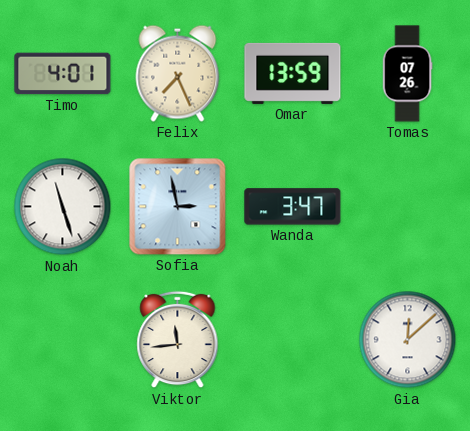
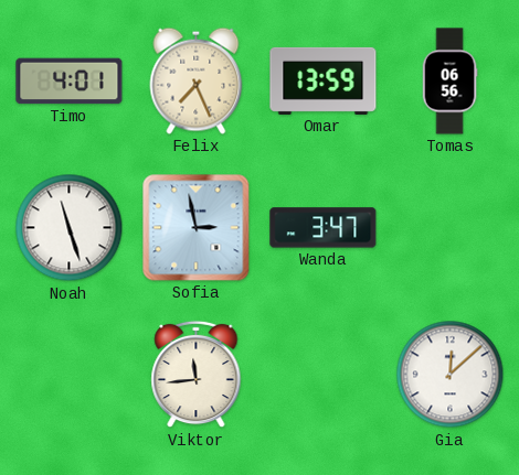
Tomas: 07:26 -> 06:56 (449, 82)
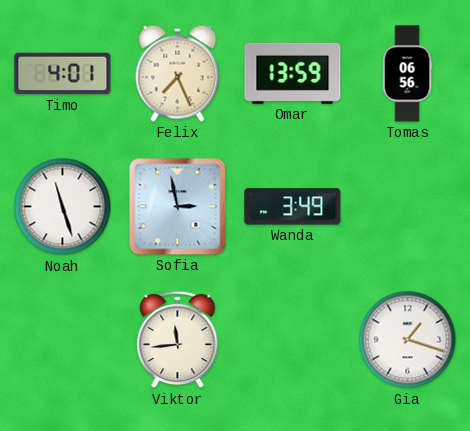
Wanda: 3:47 -> 3:49 (293, 207)
Gia: 12:08 -> 1:18 (408, 340)
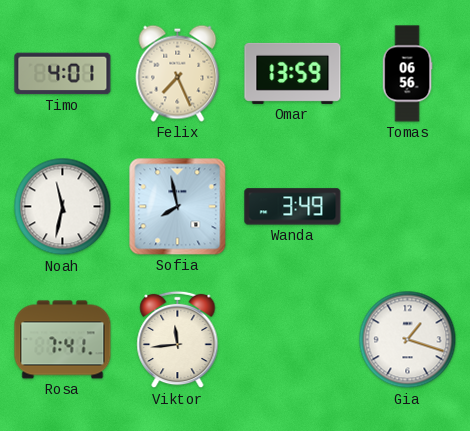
Noah: 11:27 -> 11:32 (63, 207)
Sofia: 2:58 -> 7:58 (178, 207)
Rosa: none -> 7:41 (63, 340)
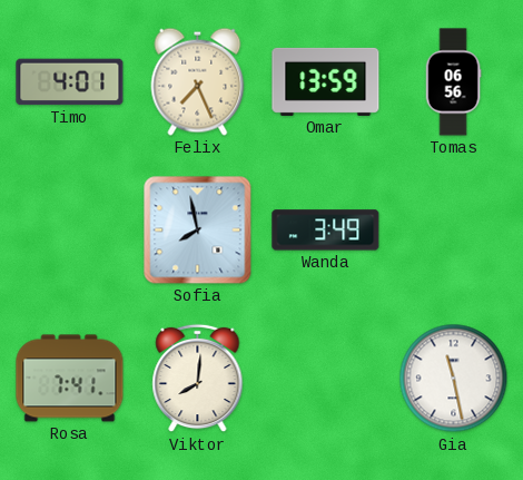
Noah: 11:32 -> none (63, 207)
Viktor: 11:44 -> 8:01 (198, 379)
Gia: 1:18 -> 11:28 (454, 379)
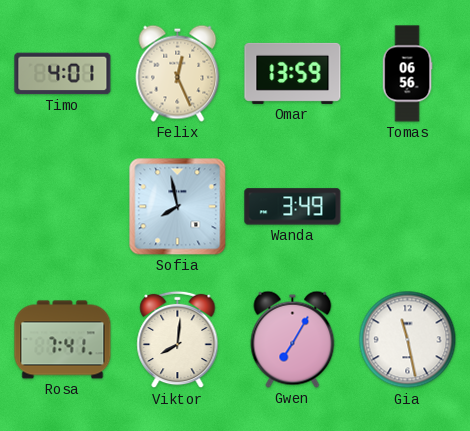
Felix: 7:26 -> 12:26 (178, 73)
Gwen: none -> 7:05 (293, 339)
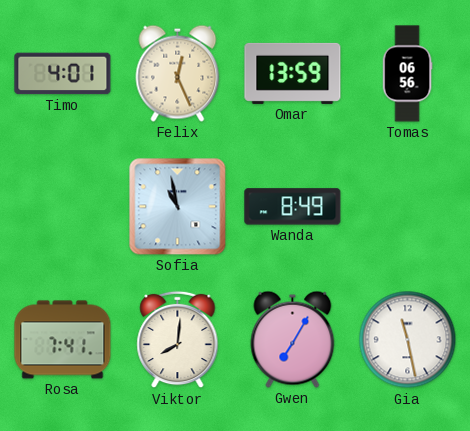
Sofia: 7:58 -> 10:58 (178, 207)
Wanda: 3:49 -> 8:49 (293, 207)
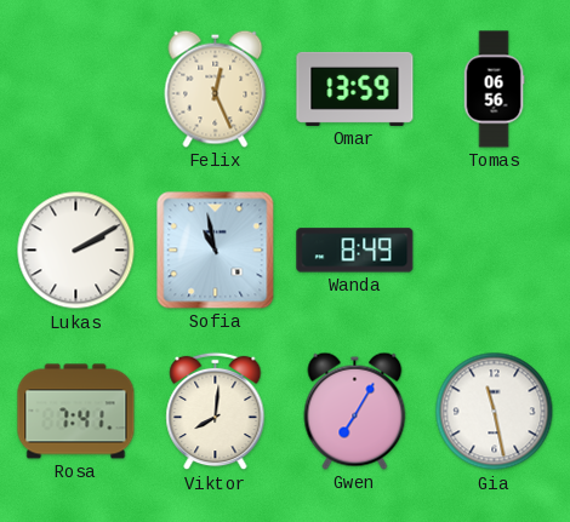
Timo: 4:01 -> none (63, 74)
Lukas: none -> 2:10 (76, 251)
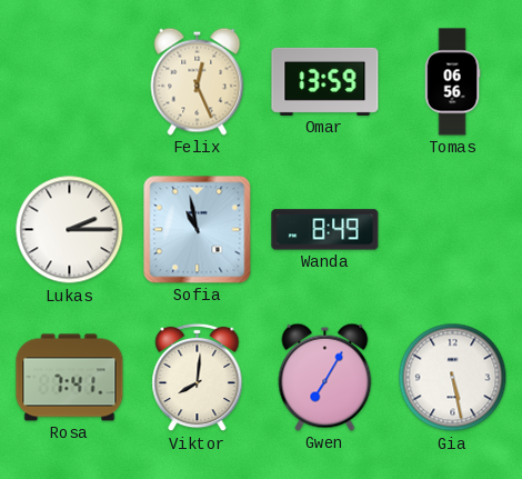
Lukas: 2:10 -> 2:15 (70, 230)
Gia: 11:28 -> 5:28 (453, 378)
